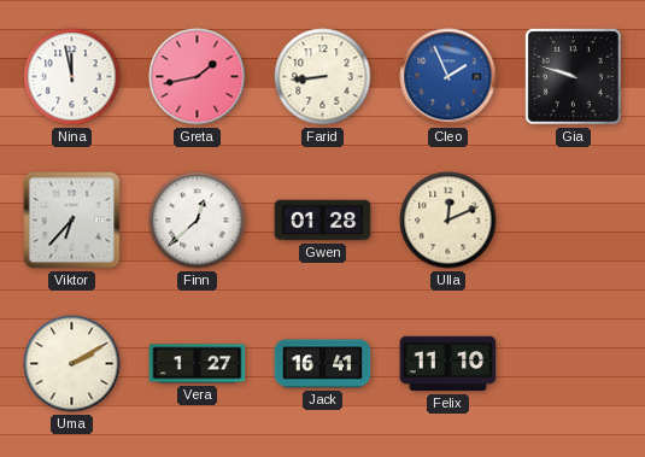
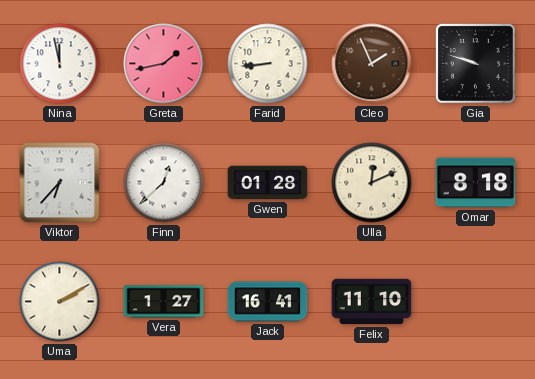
Cleo dial: blue -> brown (372, 64)
Omar: none -> 8:18 (476, 183)
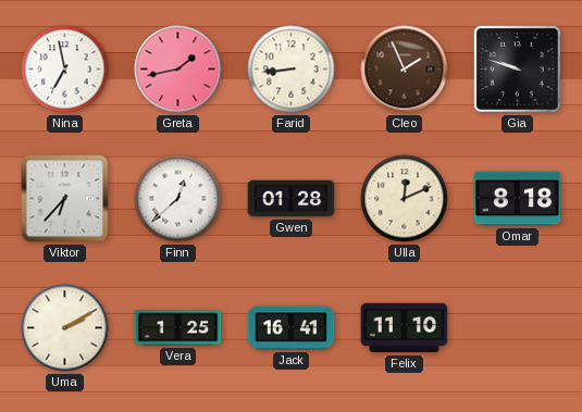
Nina: 11:58 -> 6:58 (65, 70)
Vera: 1:27 -> 1:25 (178, 328)
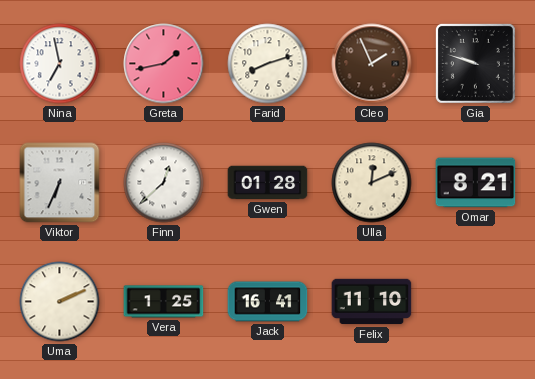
Farid: 8:44 -> 8:12 (268, 64)
Viktor: 6:37 -> 6:34 (60, 183)
Omar: 8:18 -> 8:21 (476, 183)
Uma: 2:10 -> 2:11 (60, 302)
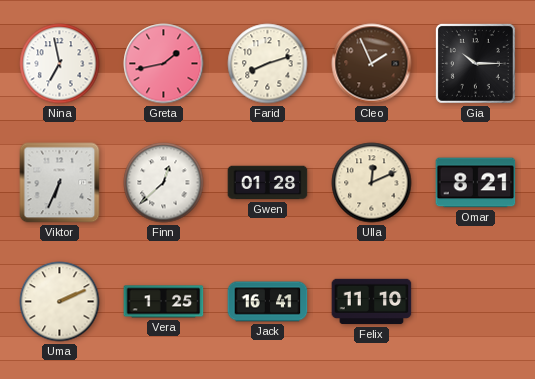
Gia: 9:48 -> 10:15 (475, 63)
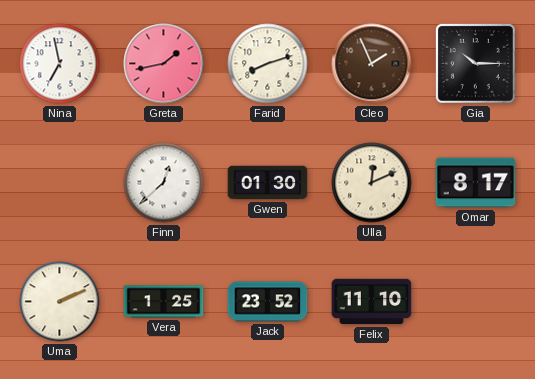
Viktor: 6:34 -> none (60, 183)
Gwen: 01:28 -> 01:30 (268, 183)
Omar: 8:21 -> 8:17 (476, 183)
Jack: 16:41 -> 23:52 (268, 302)
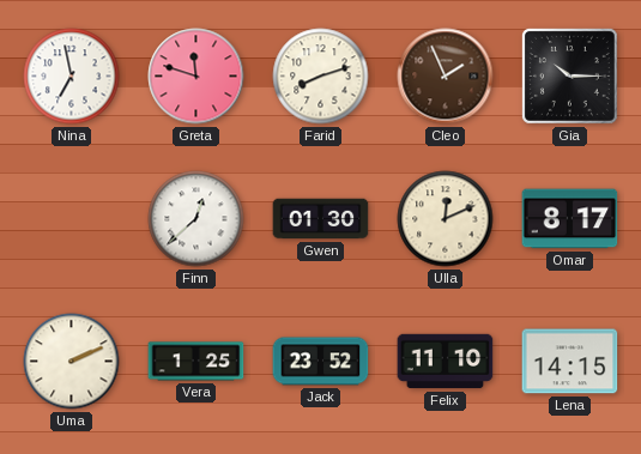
Greta: 1:43 -> 11:48 (196, 77)
Lena: none -> 14:15 (570, 362)
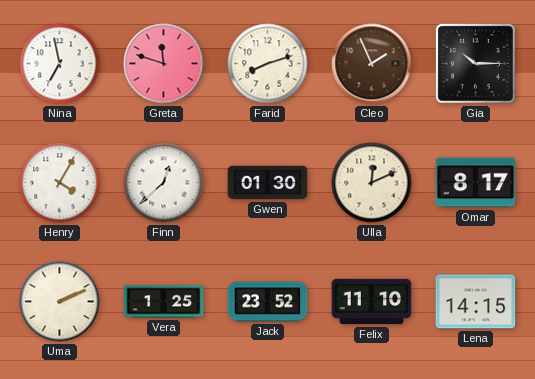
Henry: none -> 4:05 (60, 183)
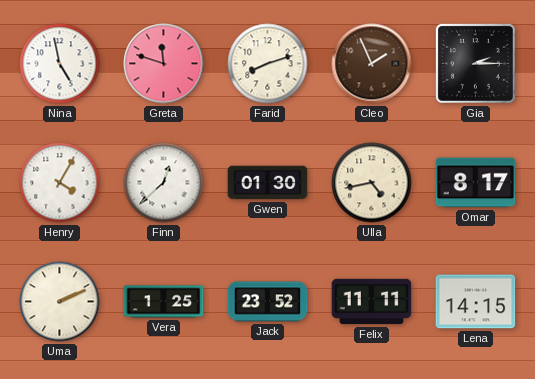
Nina: 6:58 -> 4:58 (60, 64)
Gia: 10:15 -> 2:15 (475, 63)
Ulla: 12:11 -> 4:43 (372, 183)
Felix: 11:10 -> 11:11 (372, 302)
